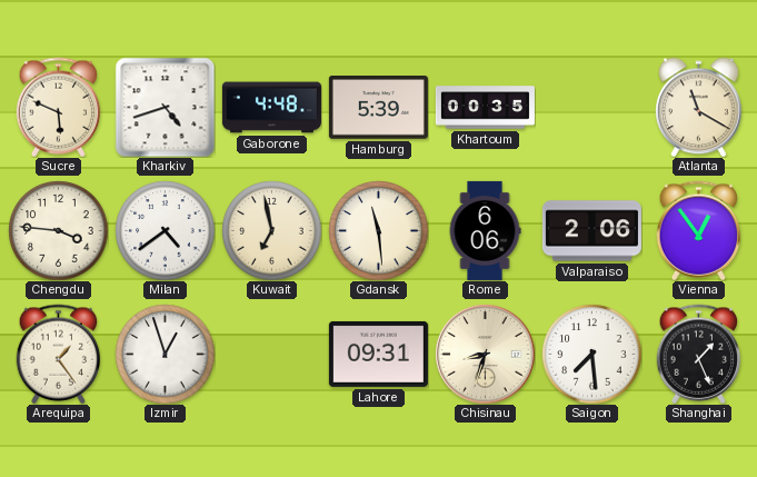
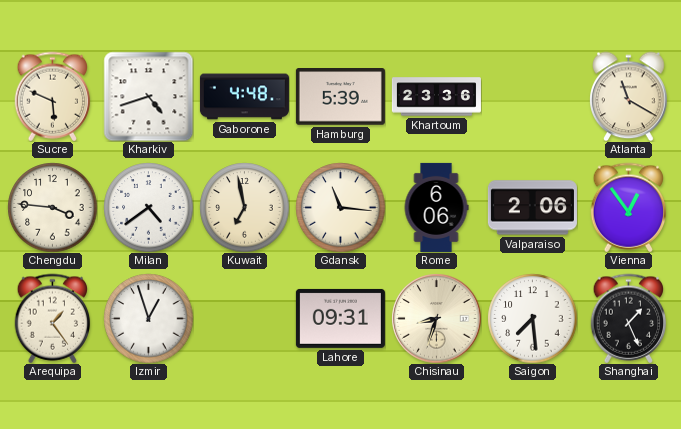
Khartoum: 00:35 -> 23:36 (436, 97)
Gdansk: 11:29 -> 11:16 (340, 207)
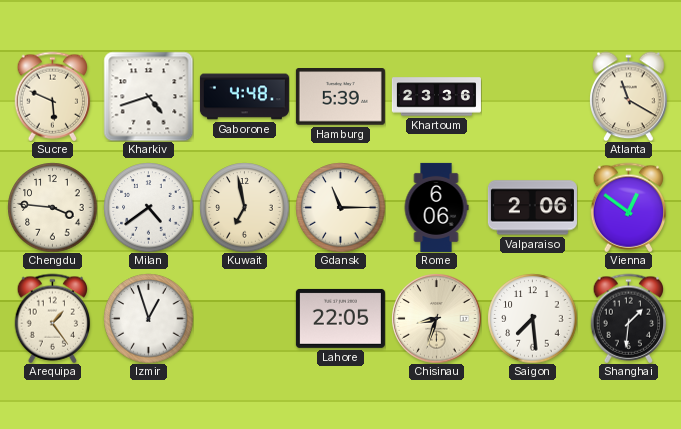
Gdansk: 11:16 -> 11:15 (340, 207)
Vienna: 12:54 -> 12:51 (629, 207)
Lahore: 09:31 -> 22:05 (340, 318)
Shanghai: 1:26 -> 1:31 (629, 318)
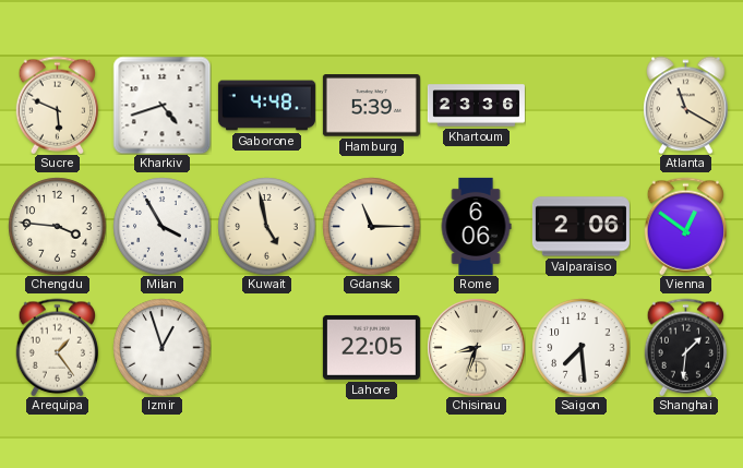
Milan: 4:39 -> 3:55 (161, 226)
Kuwait: 6:58 -> 4:58 (266, 226)
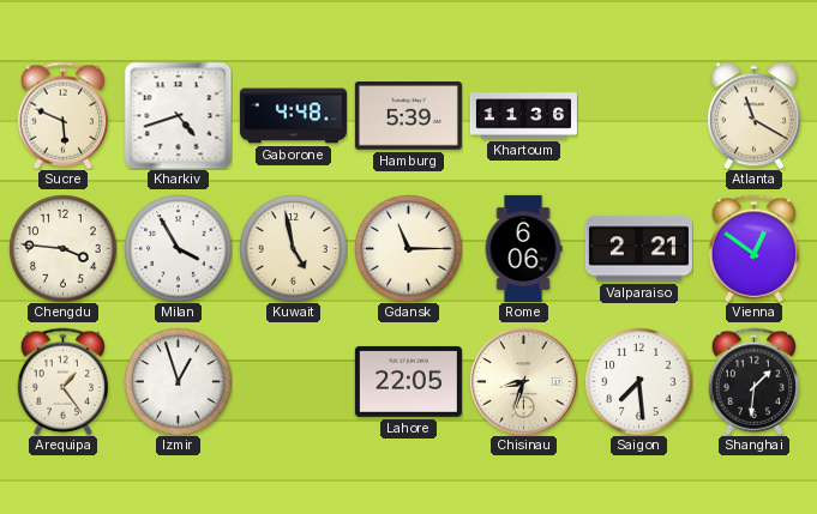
Khartoum: 23:36 -> 11:36 (523, 116)
Valparaiso: 2:06 -> 2:21 (638, 249)
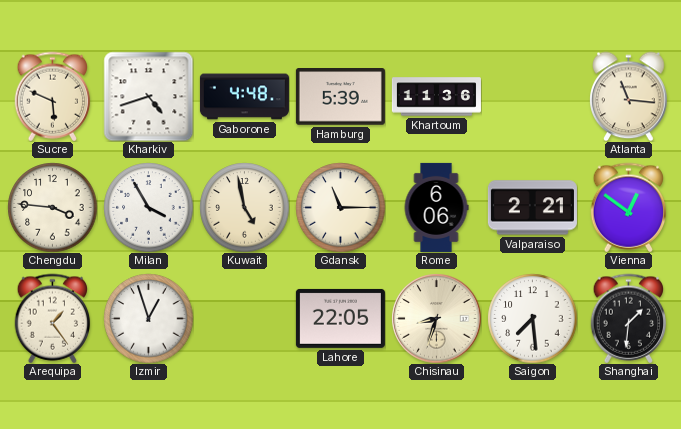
Atlanta: 11:20 -> 11:16 (629, 96)
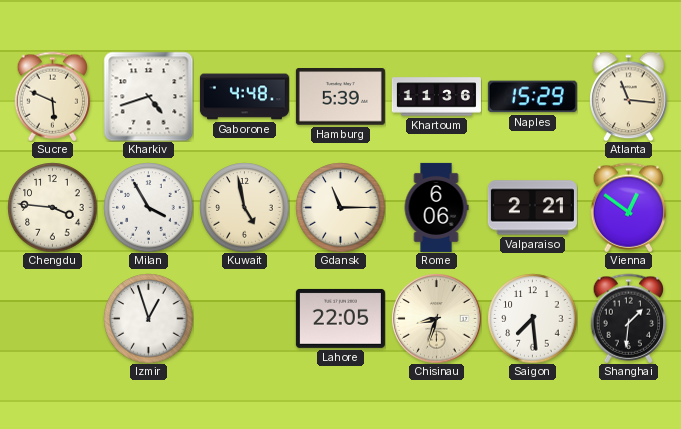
Naples: none -> 15:29 (532, 97)
Arequipa: 1:24 -> none (53, 318)
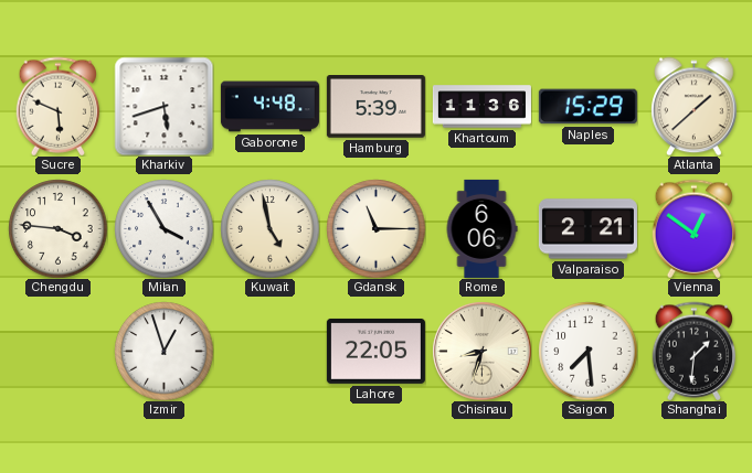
Kharkiv: 4:42 -> 5:42 (163, 106)
Atlanta: 11:16 -> 1:38 (695, 106)
